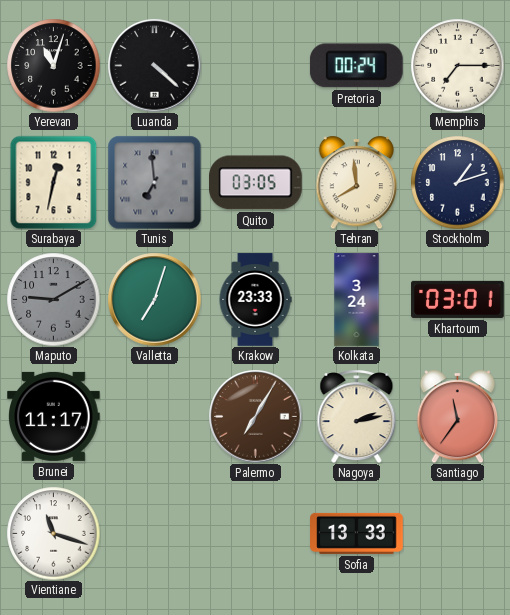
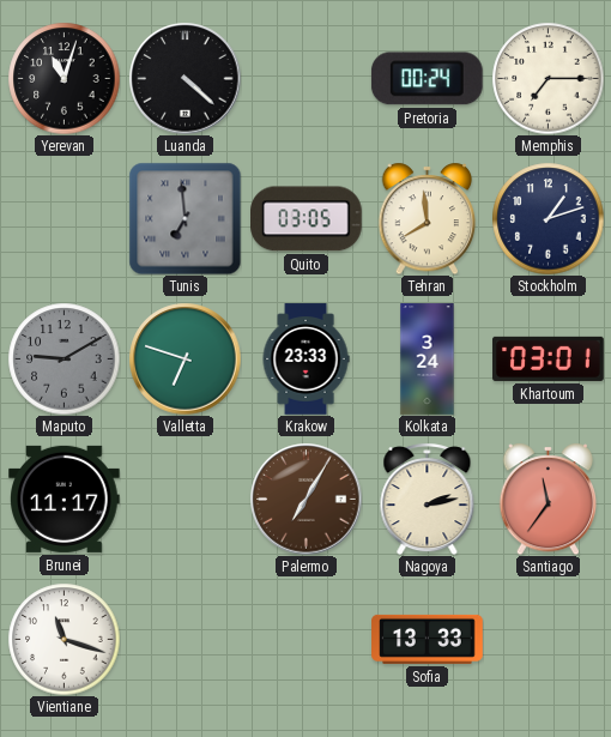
Surabaya: 12:32 -> none (54, 182)
Valletta: 7:03 -> 6:48 (184, 358)
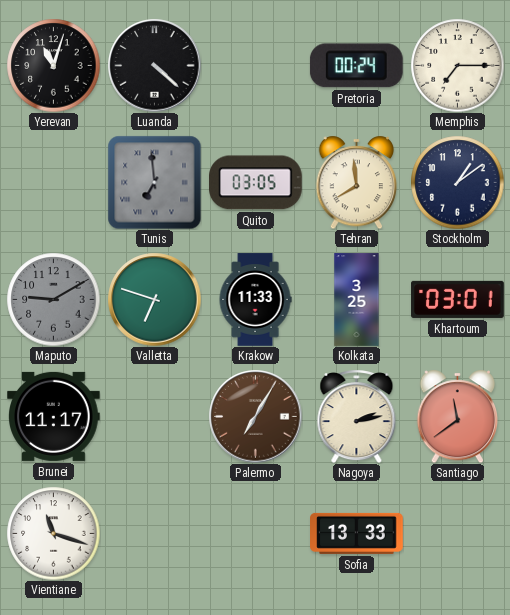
Stockholm: 1:12 -> 1:09 (457, 182)
Krakow: 23:33 -> 11:33 (255, 300)
Kolkata: 3:24 -> 3:25 (357, 300)
Santiago: 11:36 -> 11:39 (458, 416)
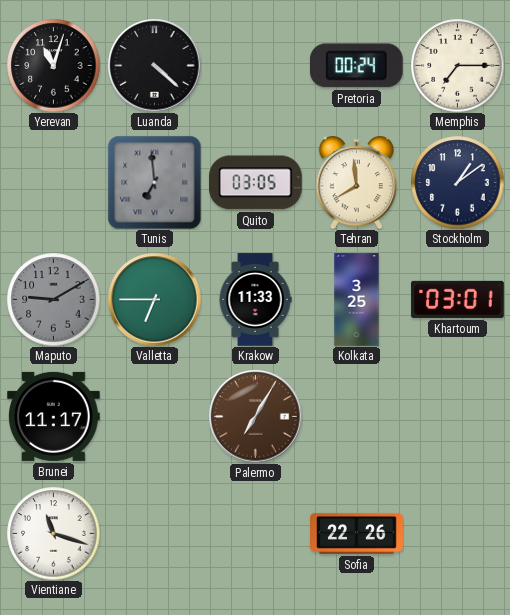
Valletta: 6:48 -> 6:45 (154, 299)
Nagoya: 2:13 -> none (357, 416)
Santiago: 11:39 -> none (458, 416)
Sofia: 13:33 -> 22:26 (357, 533)
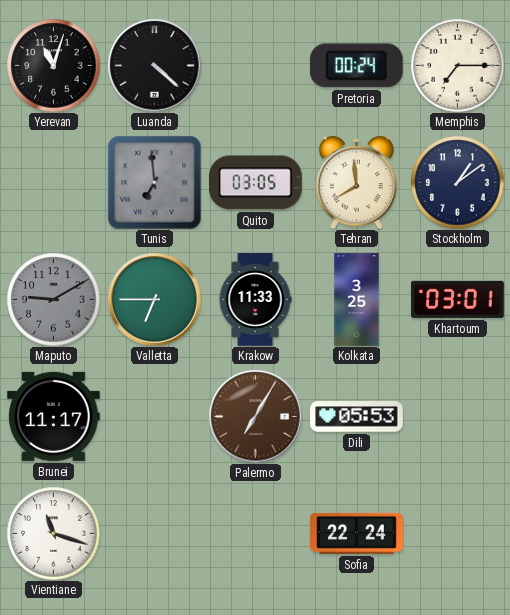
Dili: none -> 05:53 (357, 417)
Sofia: 22:26 -> 22:24 (357, 533)
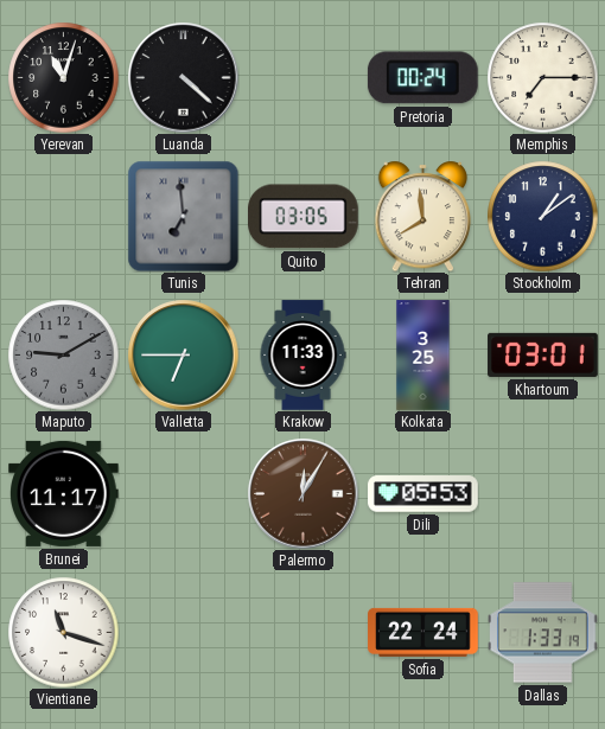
Palermo: 7:05 -> 12:05 (302, 493)
Dallas: none -> 1:33 (543, 633)
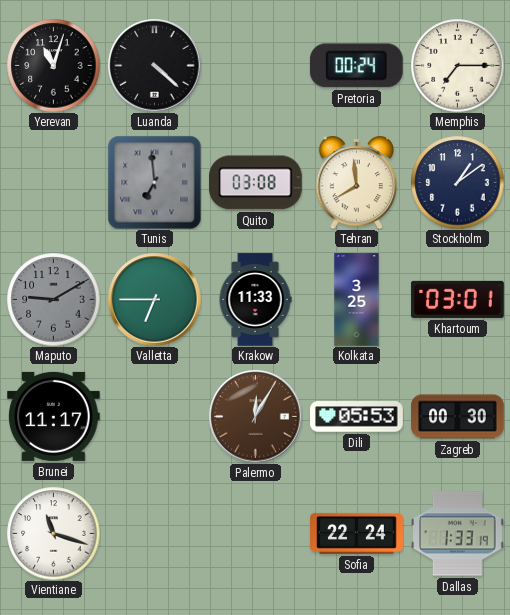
Quito: 03:05 -> 03:08 (256, 183)
Zagreb: none -> 00:30 (458, 417)
